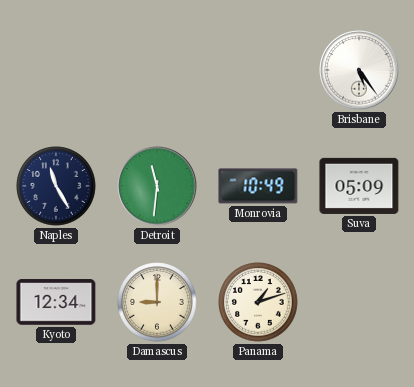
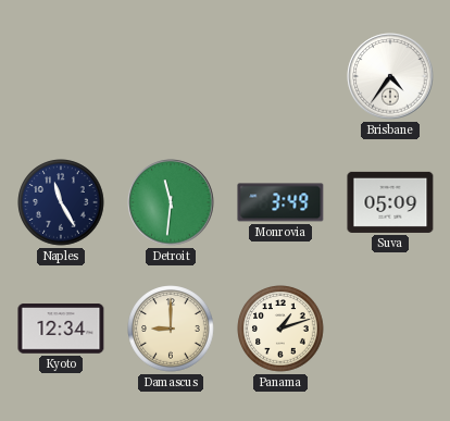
Brisbane: 5:24 -> 4:36 (390, 76)
Monrovia: 10:49 -> 3:49 (280, 202)
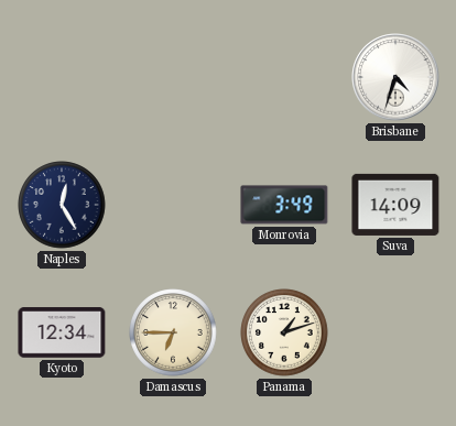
Brisbane: 4:36 -> 4:33 (395, 77)
Naples: 11:25 -> 12:25 (62, 205)
Detroit: 11:31 -> none (171, 202)
Suva: 05:09 -> 14:09 (395, 205)
Damascus: 9:00 -> 6:45 (173, 332)
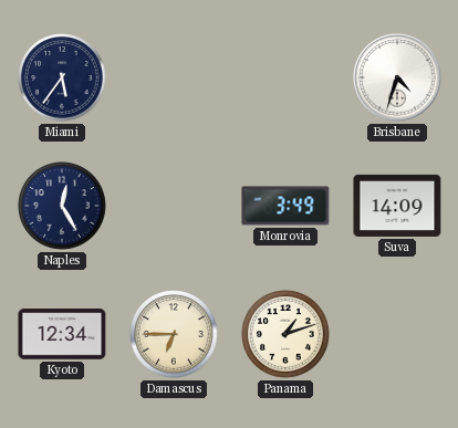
Miami: none -> 5:36 (62, 77)
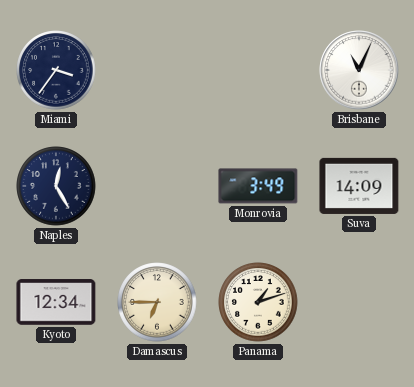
Miami: 5:36 -> 3:36 (56, 70)
Brisbane: 4:33 -> 11:04 (359, 70)
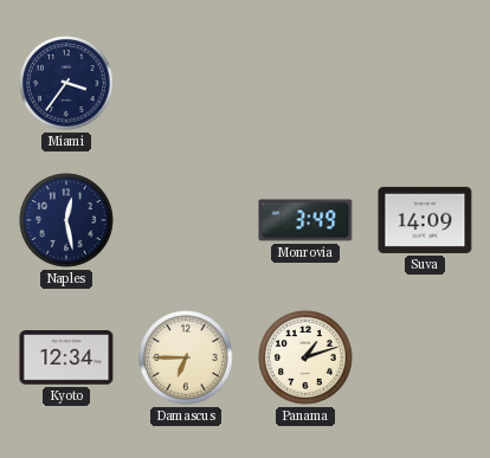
Brisbane: 11:04 -> none (359, 70)
Naples: 12:25 -> 12:28 (66, 220)
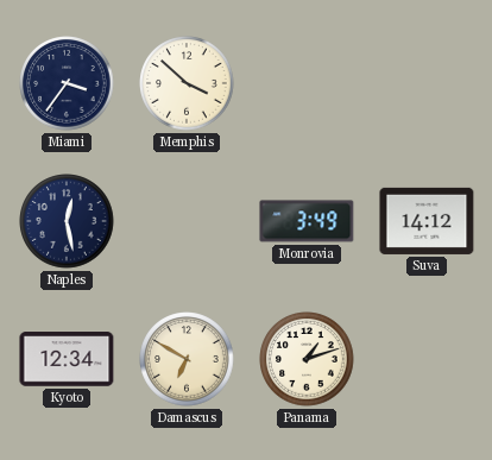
Memphis: none -> 3:52 (187, 83)
Suva: 14:09 -> 14:12 (427, 221)
Damascus: 6:45 -> 6:50 (187, 359)
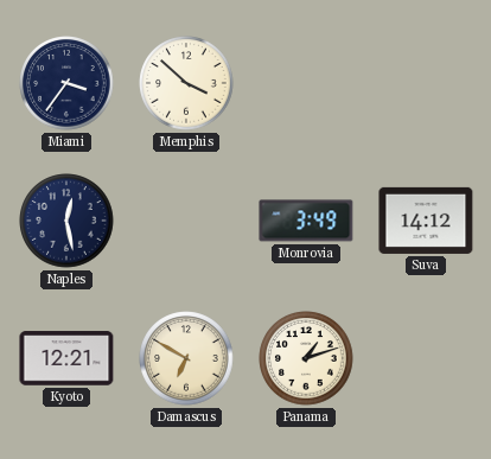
Kyoto: 12:34 -> 12:21 (66, 358)
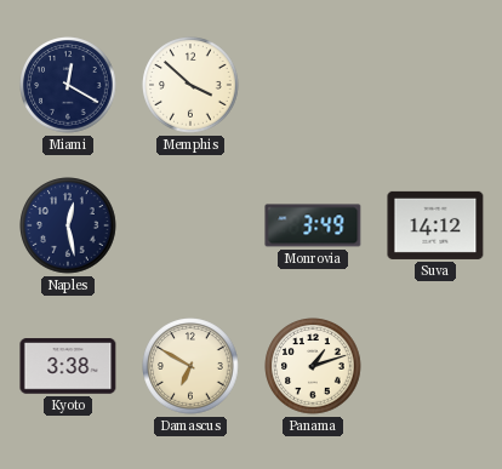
Miami: 3:36 -> 12:20 (68, 85)
Kyoto: 12:21 -> 3:38 (68, 366)
